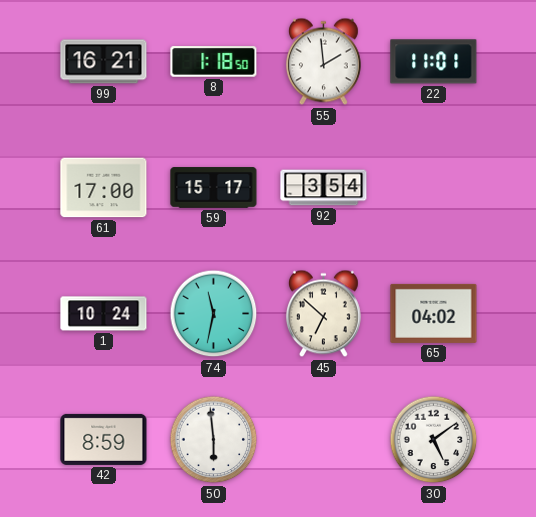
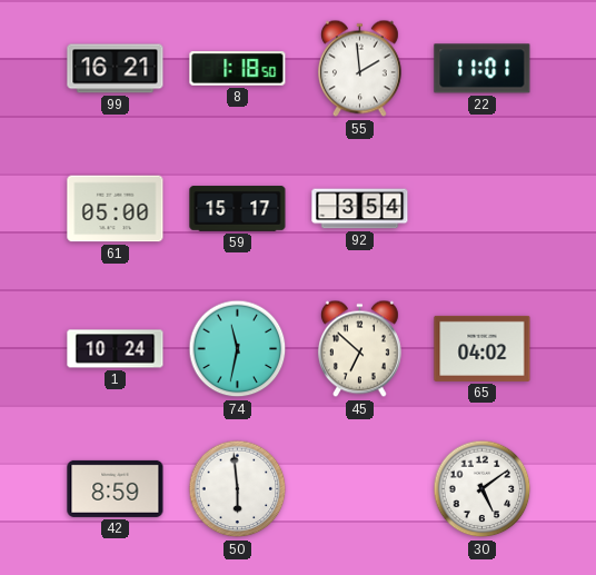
61: 17:00 -> 05:00 (116, 209)
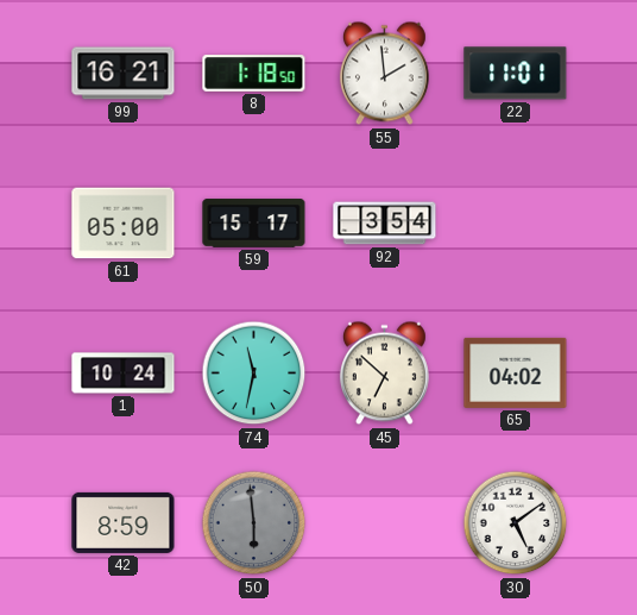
50 dial: white -> grey (254, 523)
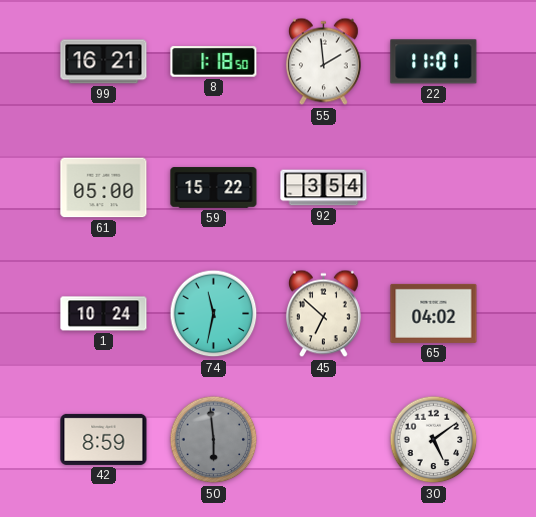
59: 15:17 -> 15:22 (214, 188)
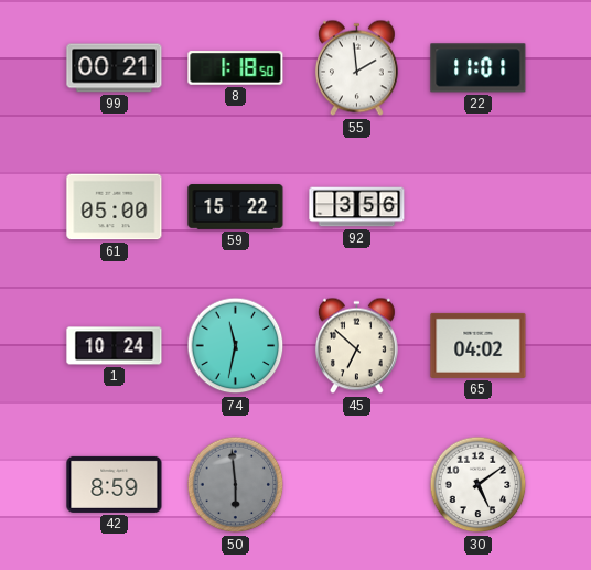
99: 16:21 -> 00:21 (115, 68)
92: 3:54 -> 3:56 (357, 207)
